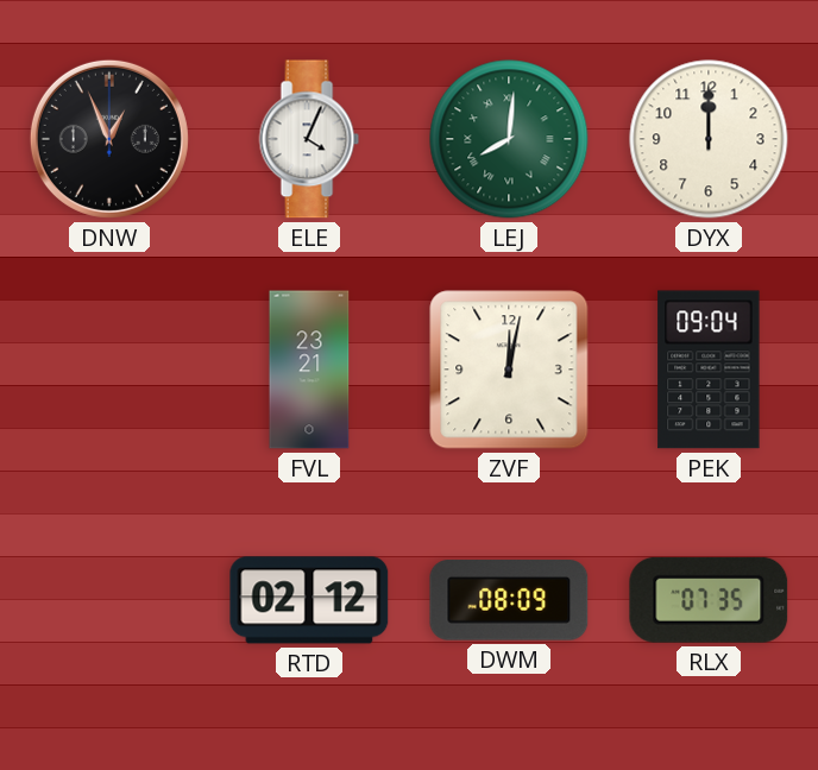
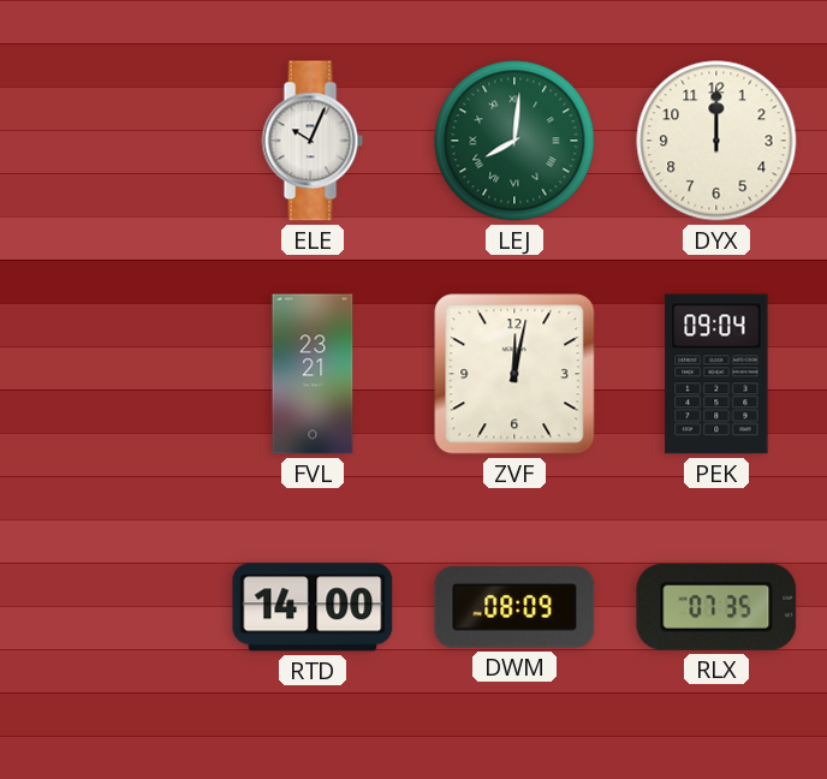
DNW: 12:56 -> none (109, 139)
ELE: 4:04 -> 10:04 (313, 141)
RTD: 02:12 -> 14:00 (313, 607)
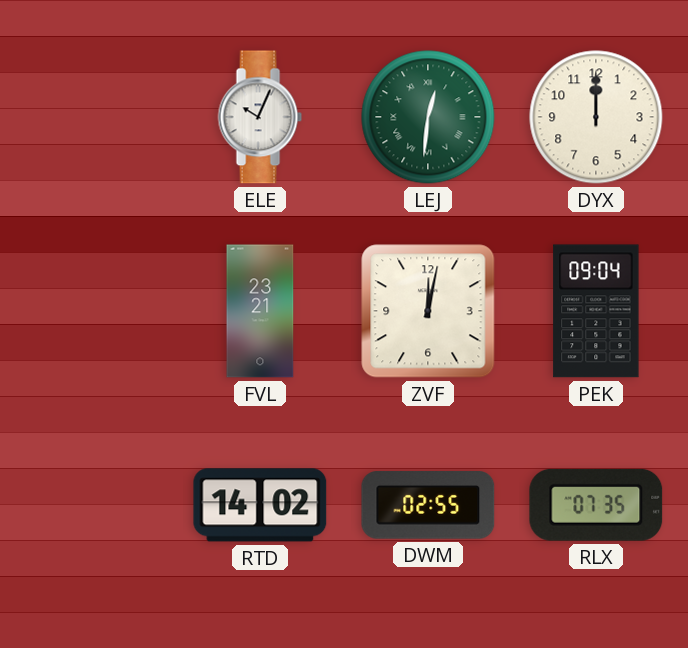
LEJ: 8:01 -> 12:31 (428, 117)
RTD: 14:00 -> 14:02 (260, 505)
DWM: 08:09 -> 02:55 (428, 505)
